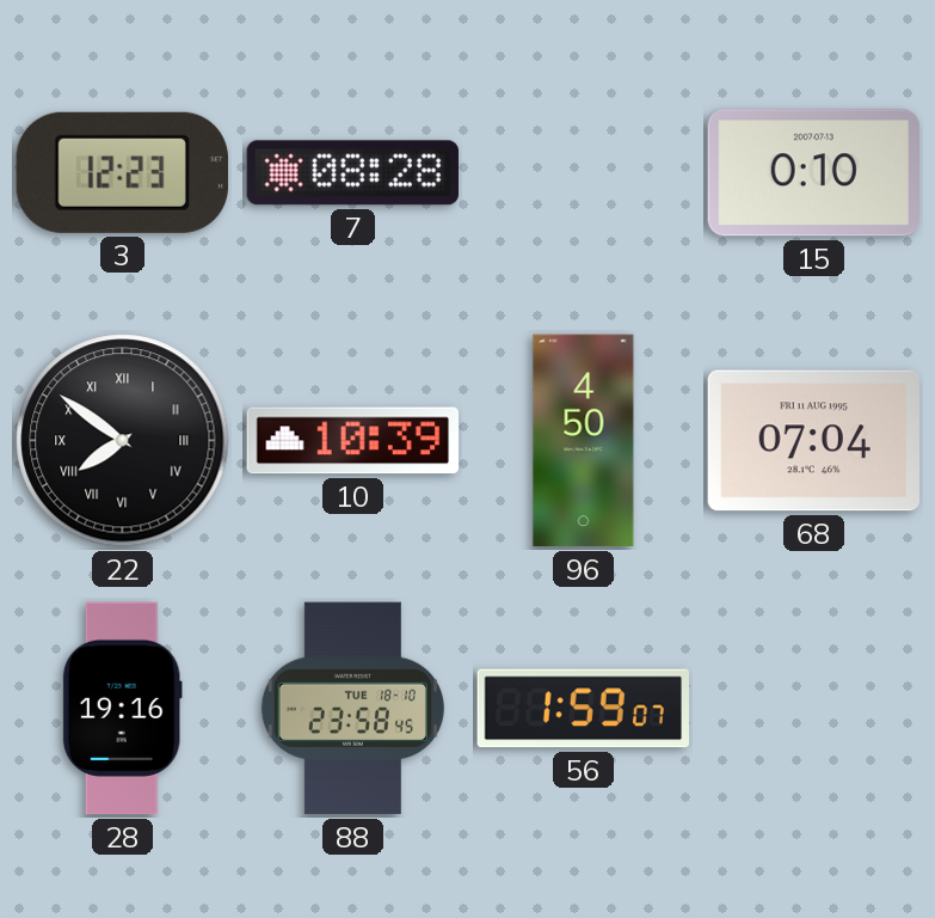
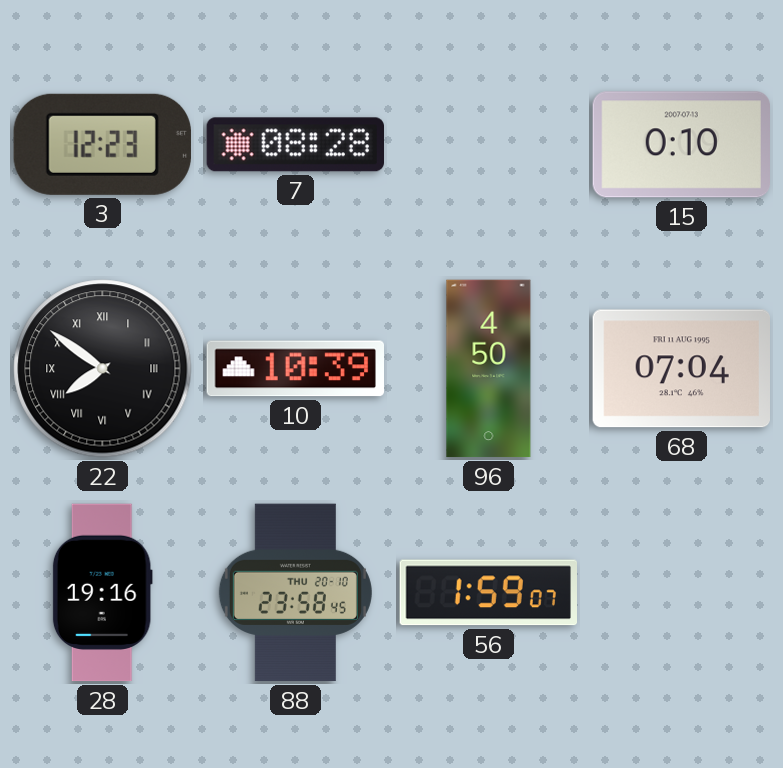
88 date: TUE 18-10 -> THU 20-10 (295, 593)
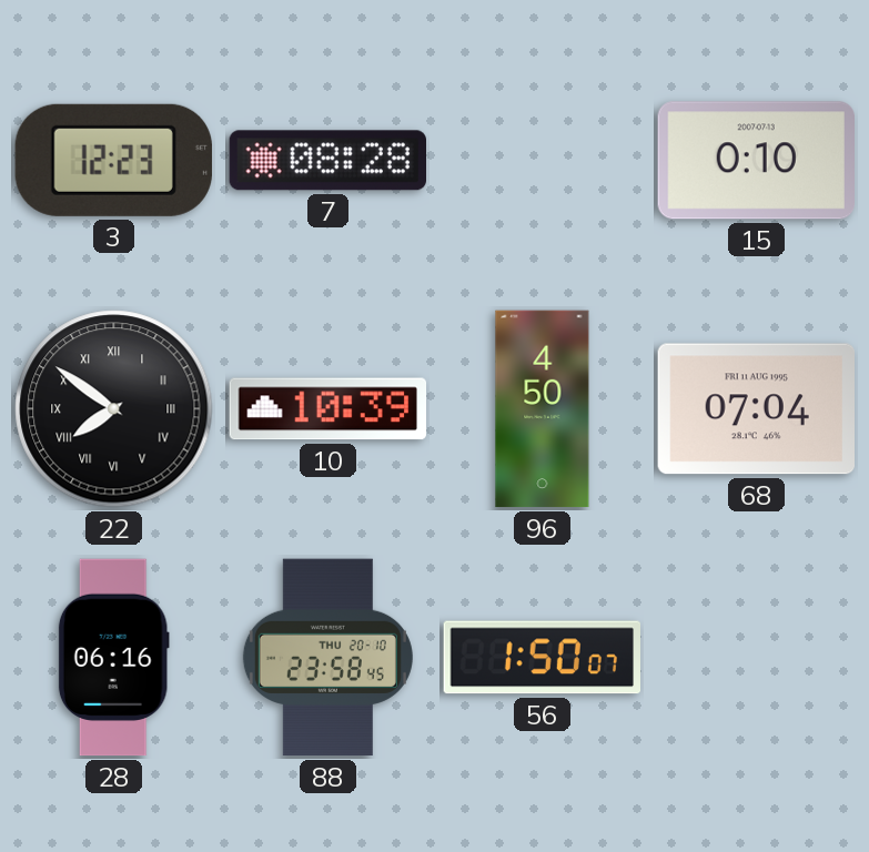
28: 19:16 -> 06:16 (113, 658)
56: 1:59 -> 1:50 (542, 658)
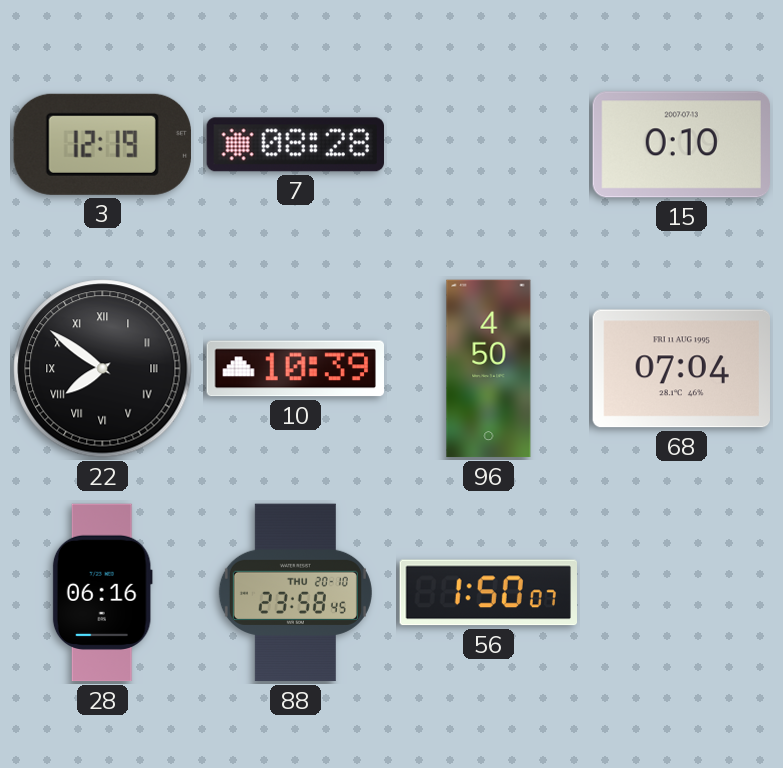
3: 12:23 -> 12:19 (102, 144)
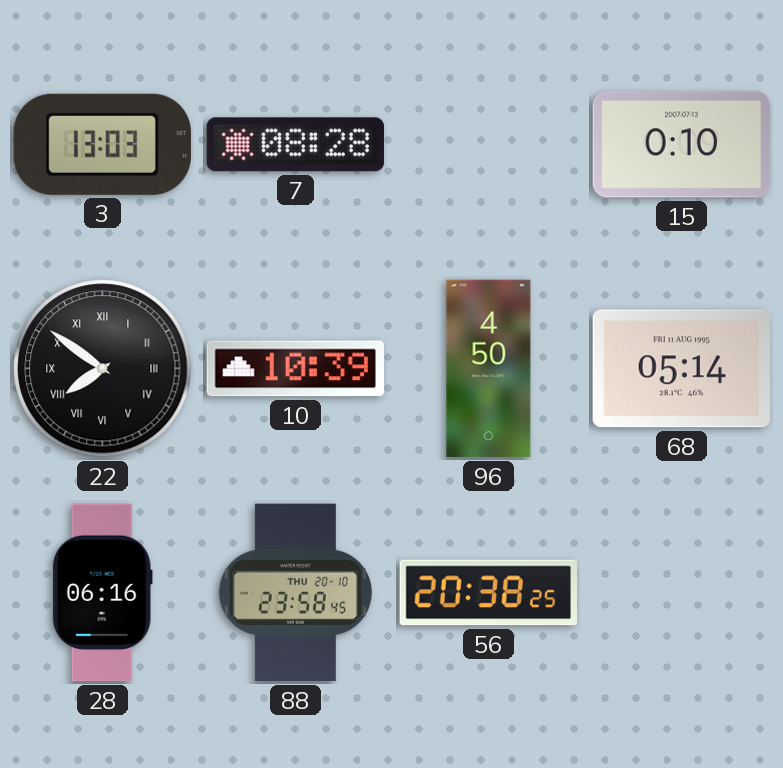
3: 12:19 -> 13:03 (102, 144)
68: 07:04 -> 05:14 (681, 369)
56: 1:50 -> 20:38 (488, 593)
